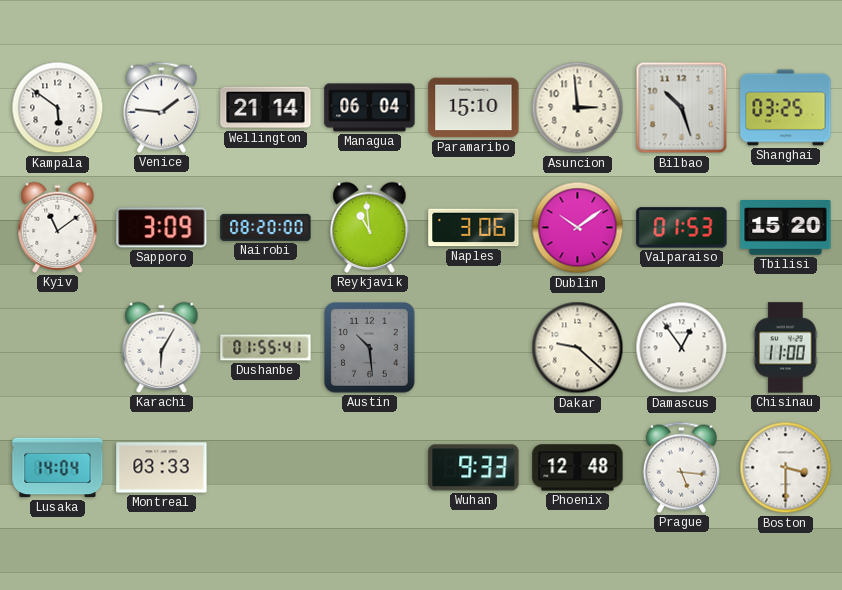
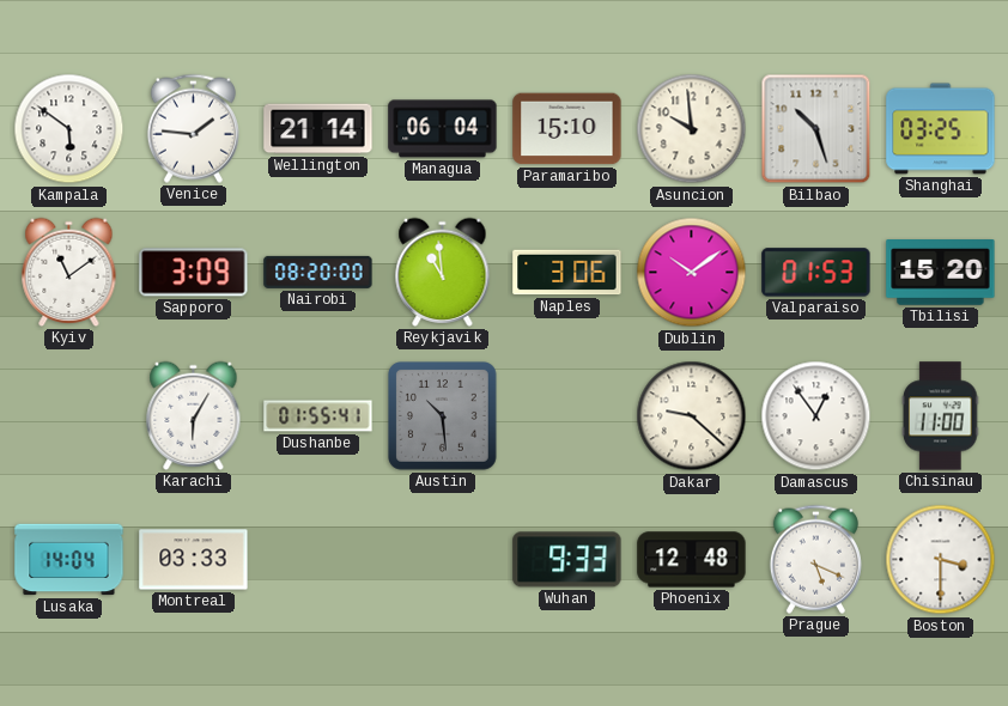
Asuncion: 2:59 -> 9:59 (692, 129)
Prague: 5:16 -> 5:19 (815, 559)
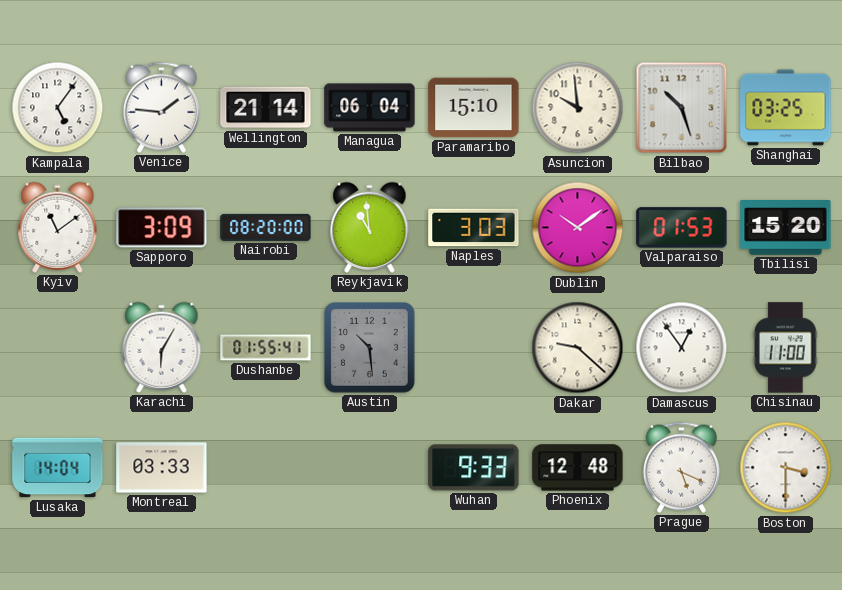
Kampala: 5:51 -> 5:06 (58, 108)
Naples: 3:06 -> 3:03 (474, 228)
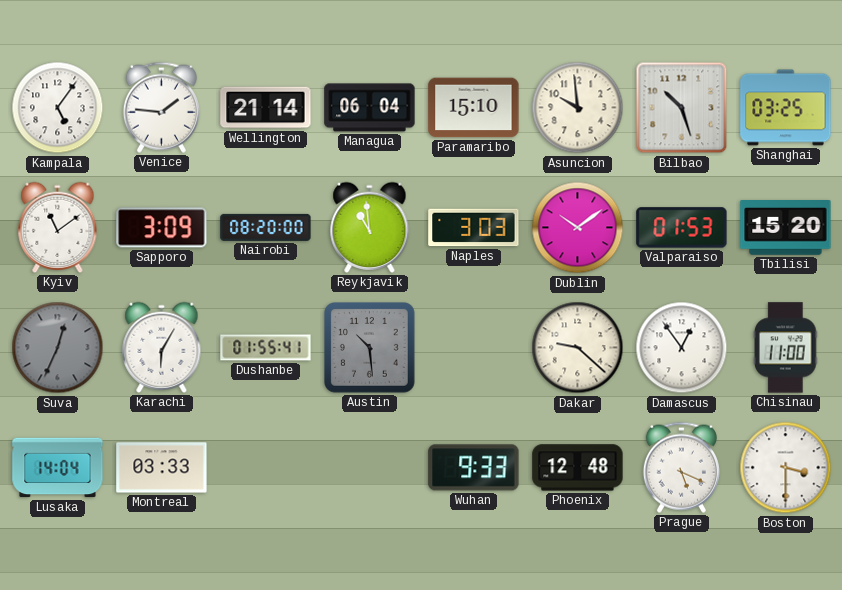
Suva: none -> 12:34 (58, 348)
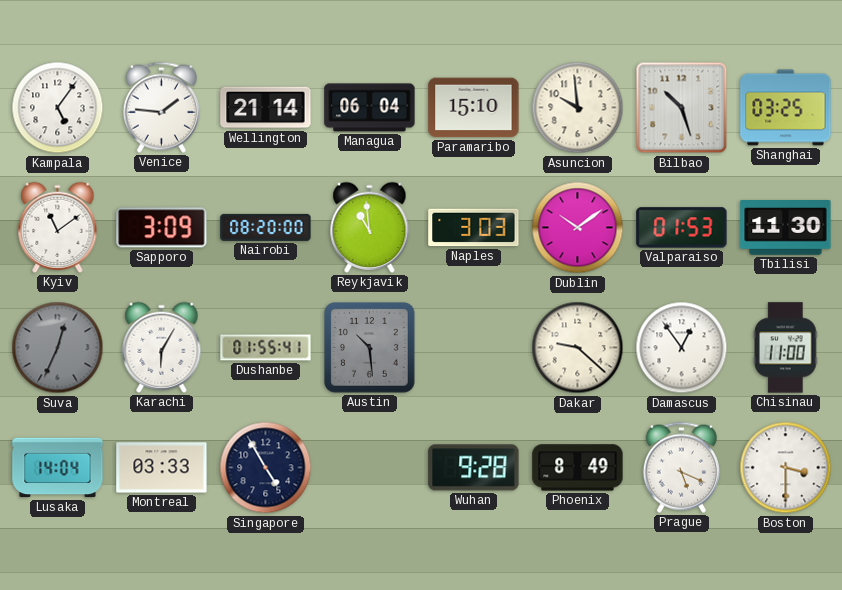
Tbilisi: 15:20 -> 11:30 (786, 228)
Singapore: none -> 4:55 (266, 468)
Wuhan: 9:33 -> 9:28 (474, 468)
Phoenix: 12:48 -> 8:49 (578, 468)
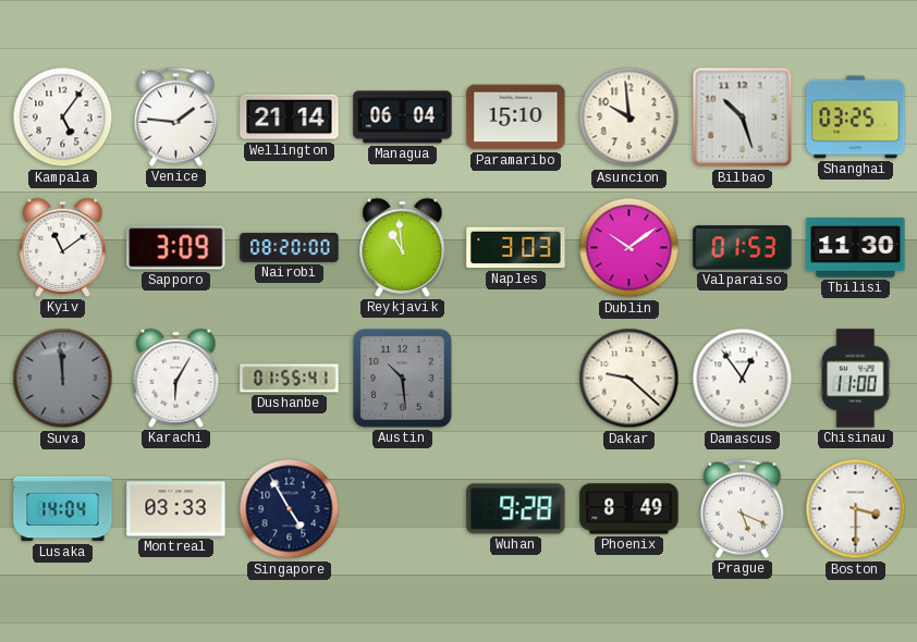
Suva: 12:34 -> 11:59 (63, 379)
